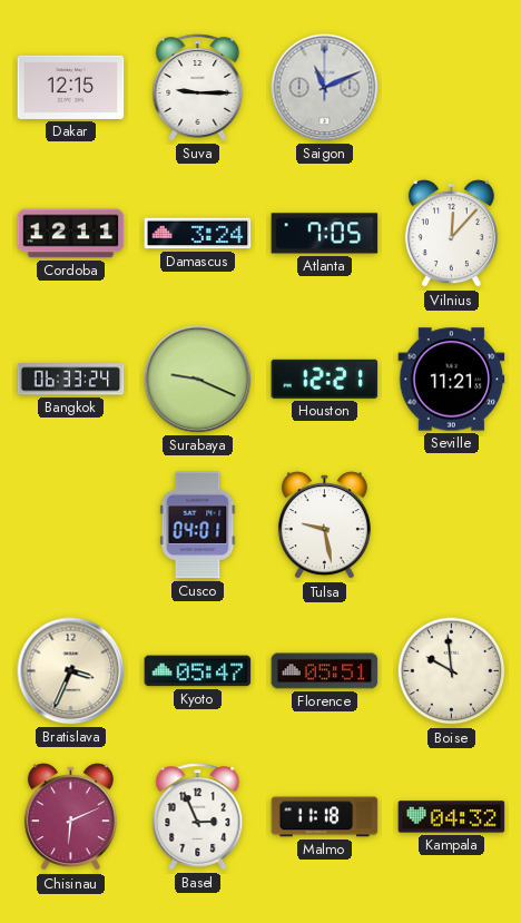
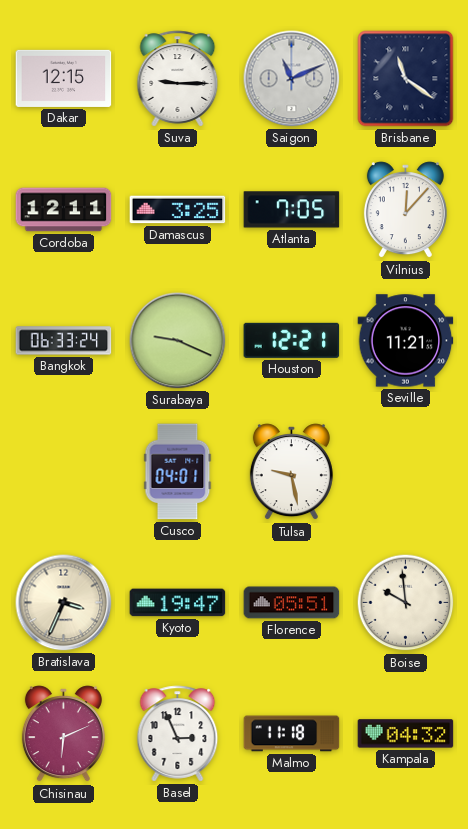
Brisbane: none -> 11:21 (406, 79)
Damascus: 3:24 -> 3:25 (178, 210)
Kyoto: 05:47 -> 19:47 (178, 603)
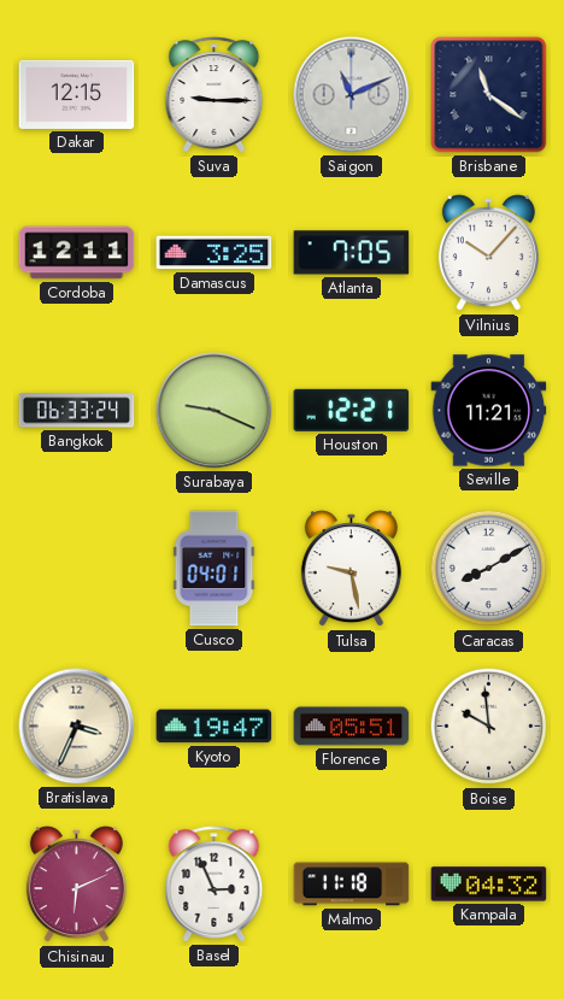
Vilnius: 12:07 -> 10:07 (488, 253)
Caracas: none -> 8:10 (489, 569)
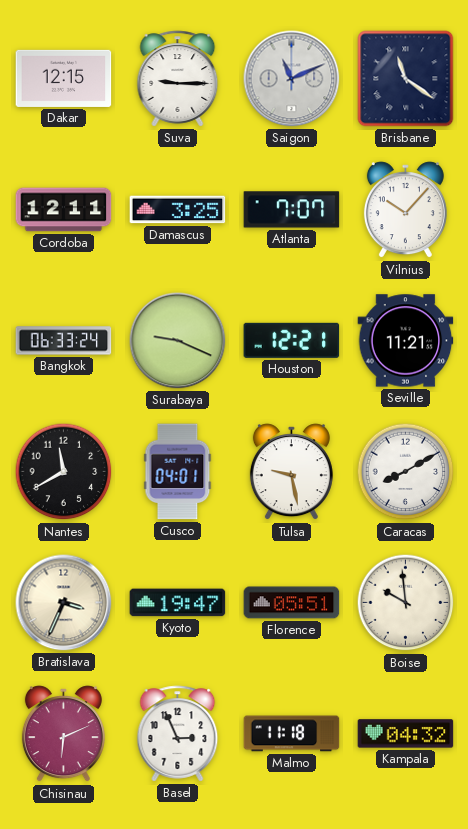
Atlanta: 7:05 -> 7:07 (292, 210)
Nantes: none -> 11:40 (64, 472)
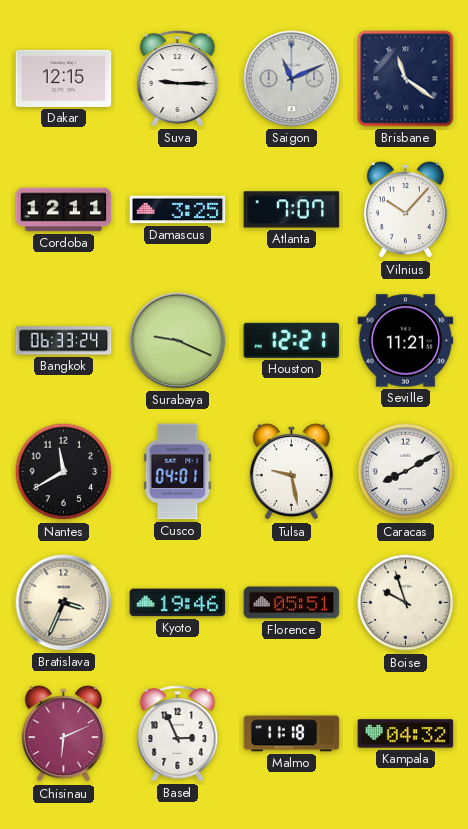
Kyoto: 19:47 -> 19:46 (178, 603)
Boise: 9:59 -> 9:57 (406, 603)
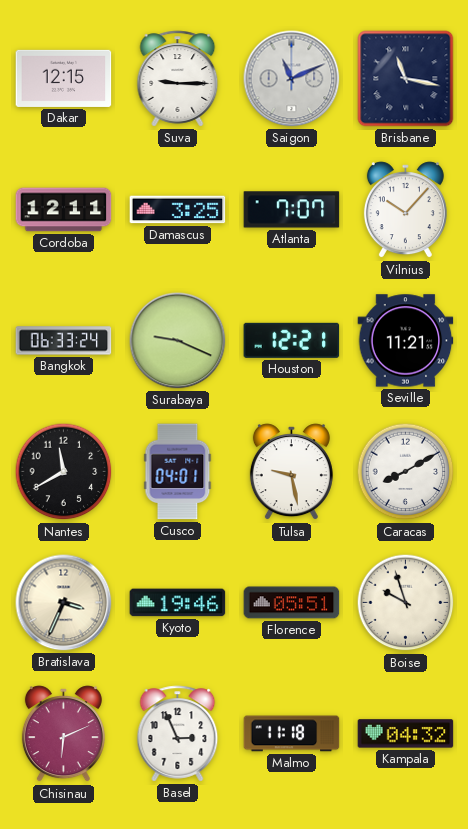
Brisbane: 11:21 -> 11:17 (406, 79)
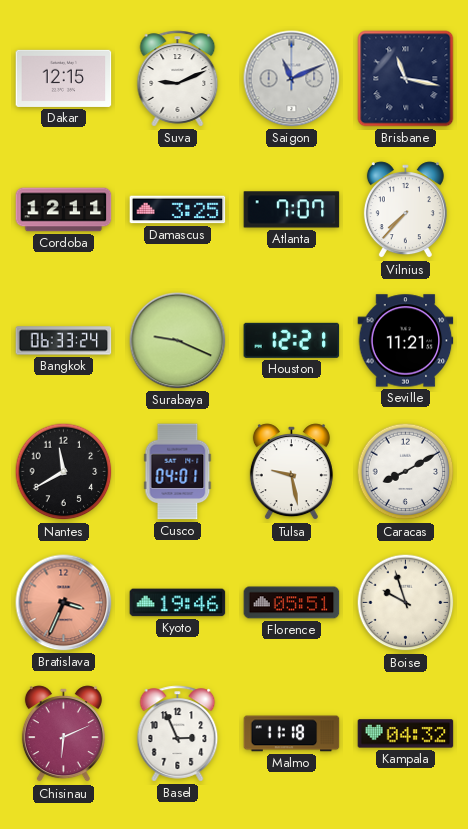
Suva: 9:15 -> 9:11 (178, 79)
Vilnius: 10:07 -> 7:37 (405, 210)
Bratislava dial: cream -> salmon (64, 603)
